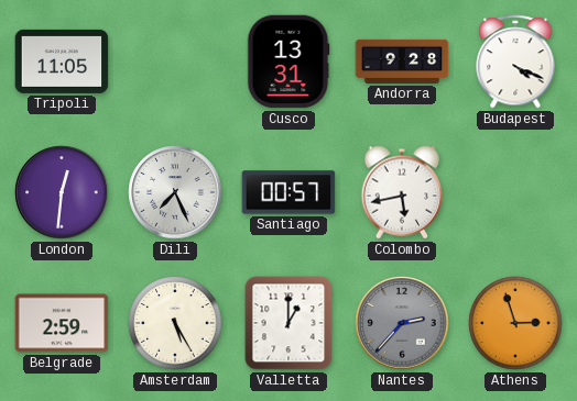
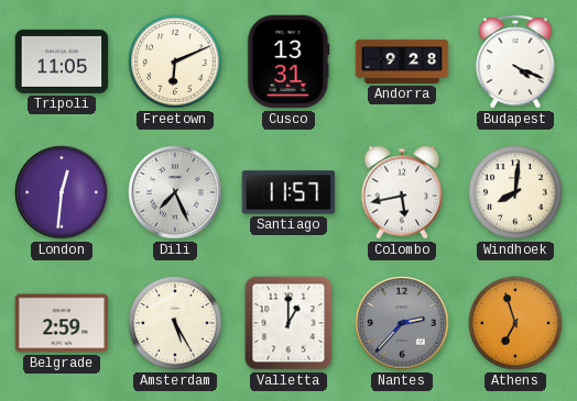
Freetown: none -> 6:11 (175, 62)
Santiago: 00:57 -> 11:57 (288, 192)
Windhoek: none -> 8:01 (515, 192)
Athens: 2:57 -> 6:57 (515, 323)
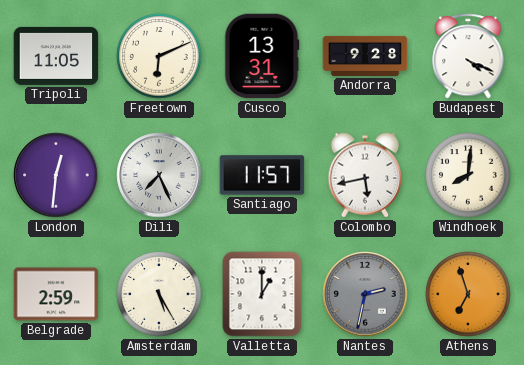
Nantes: 2:37 -> 2:32 (365, 294)
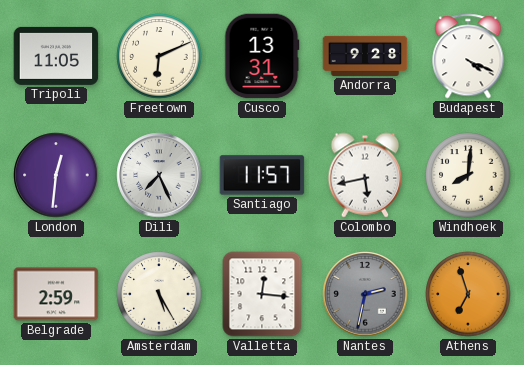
Valletta: 1:00 -> 12:16 (262, 294)
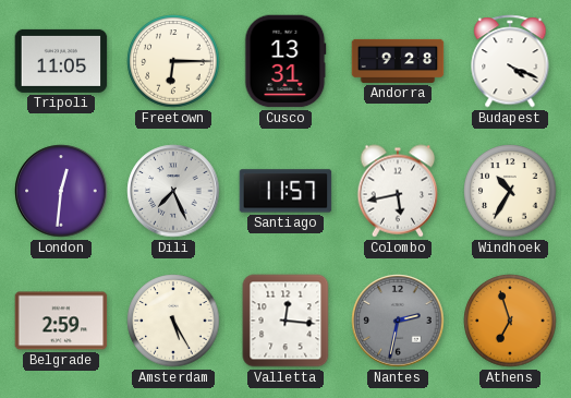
Freetown: 6:11 -> 6:15 (173, 61)
Windhoek: 8:01 -> 10:35 (510, 191)
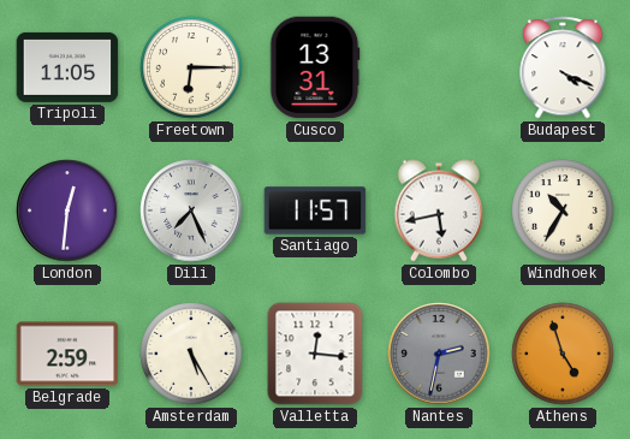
Andorra: 9:28 -> none (398, 61)
Athens: 6:57 -> 4:57 (563, 354)
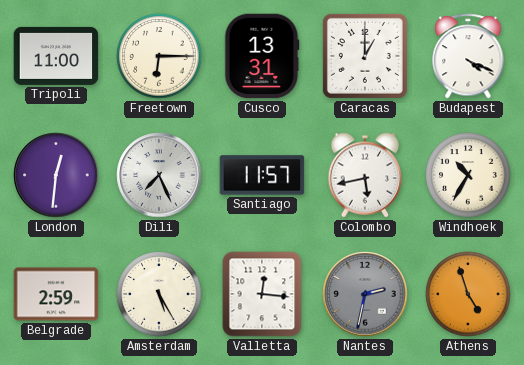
Tripoli: 11:05 -> 11:00 (56, 56)
Caracas: none -> 1:00 (365, 56)
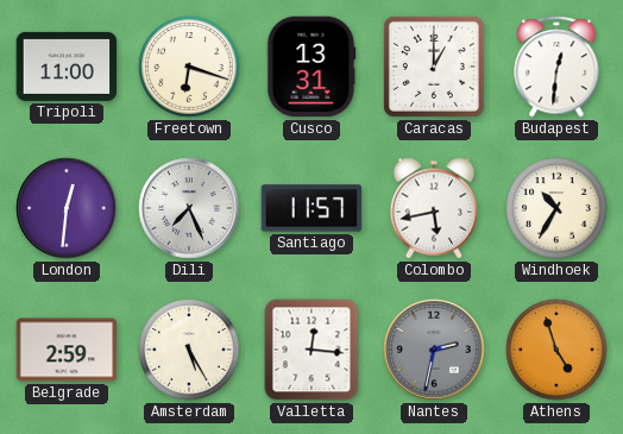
Freetown: 6:15 -> 6:18 (189, 67)
Budapest: 4:19 -> 12:31 (556, 67)
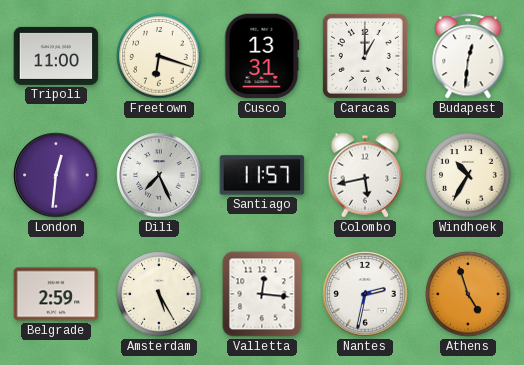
Nantes dial: grey -> white (365, 294)
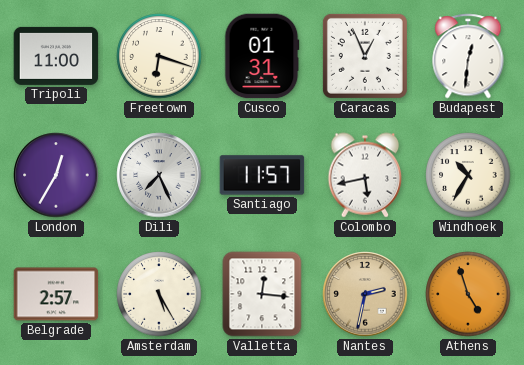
Cusco: 13:31 -> 01:31 (262, 56)
Caracas: 1:00 -> 12:56 (365, 56)
London: 12:31 -> 12:35 (56, 175)
Belgrade: 2:59 -> 2:57 (56, 294)
Nantes dial: white -> champagne (365, 294)
